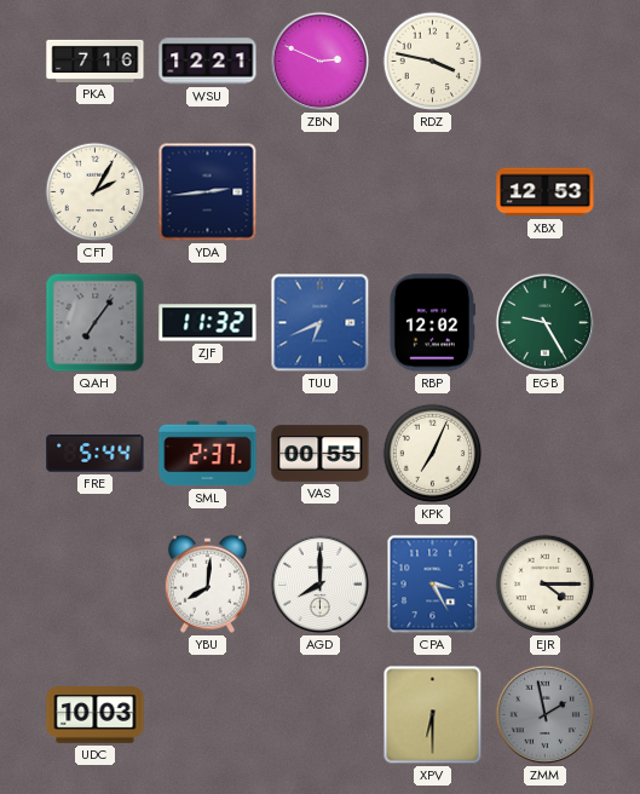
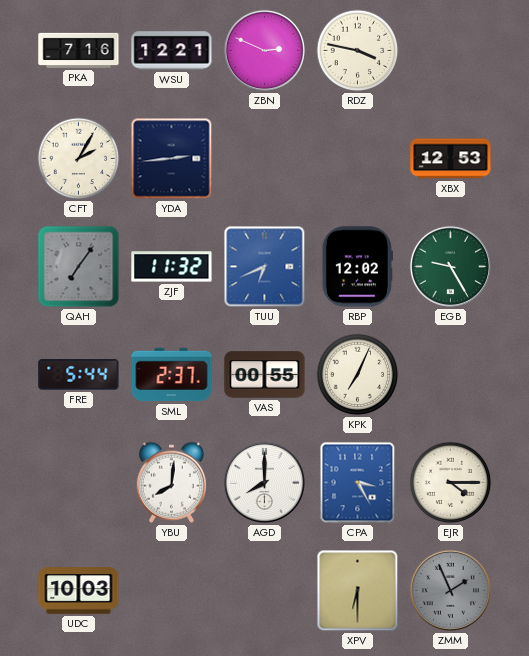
ZMM: 1:58 -> 1:56 (450, 590)
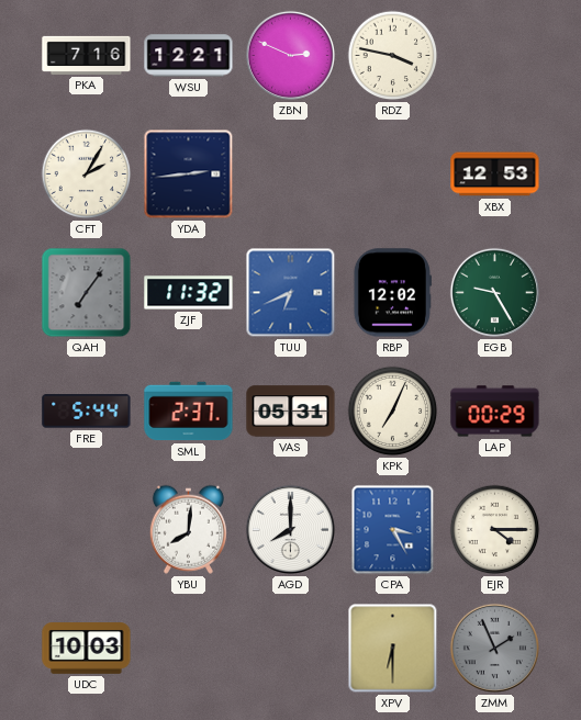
VAS: 00:55 -> 05:31 (291, 412)
LAP: none -> 00:29 (495, 412)
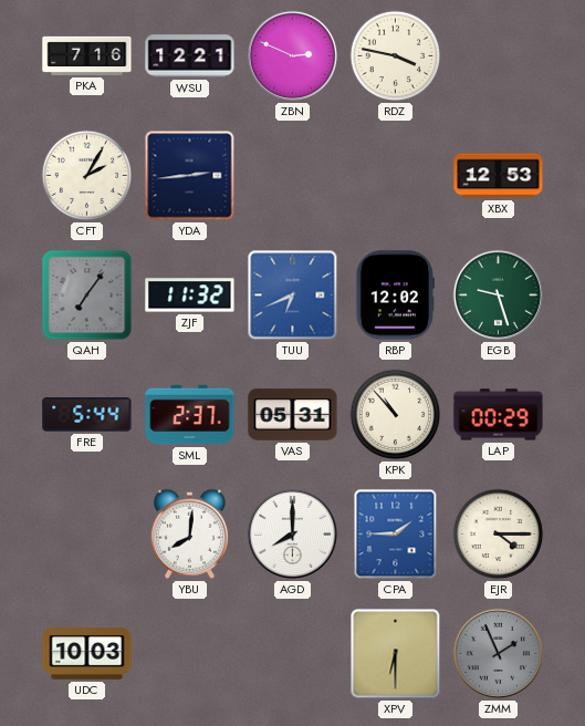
EGB: 9:25 -> 9:27 (498, 294)
KPK: 7:04 -> 10:53 (396, 415)
CPA: 3:25 -> 1:45 (396, 535)
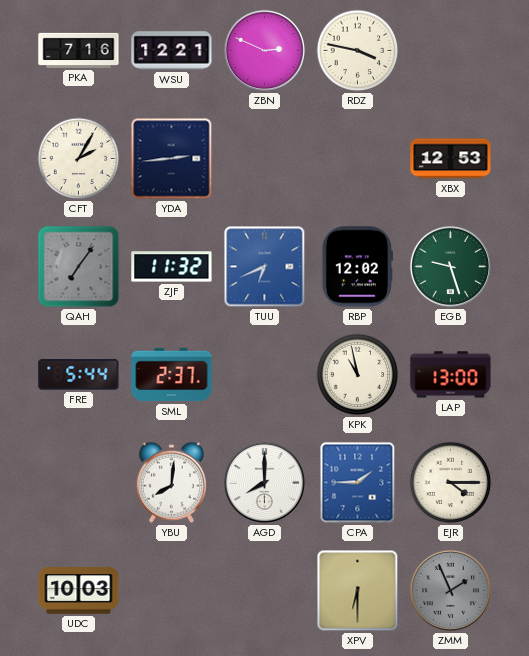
VAS: 05:31 -> none (293, 415)
KPK: 10:53 -> 10:58 (358, 375)
LAP: 00:29 -> 13:00 (451, 375)
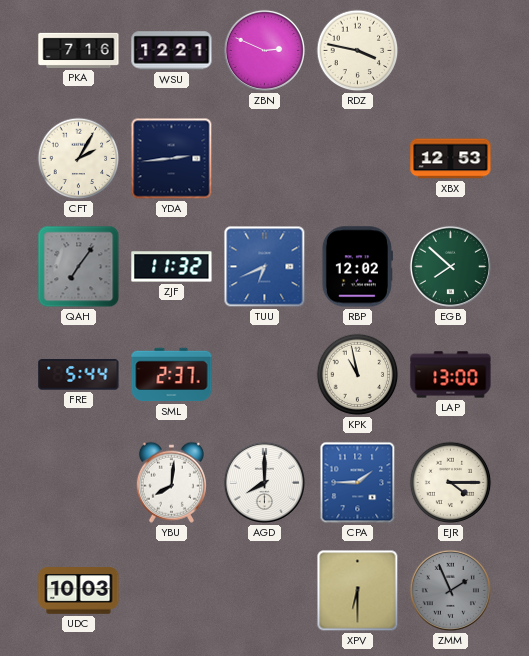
EGB: 9:27 -> 7:52 (450, 266)
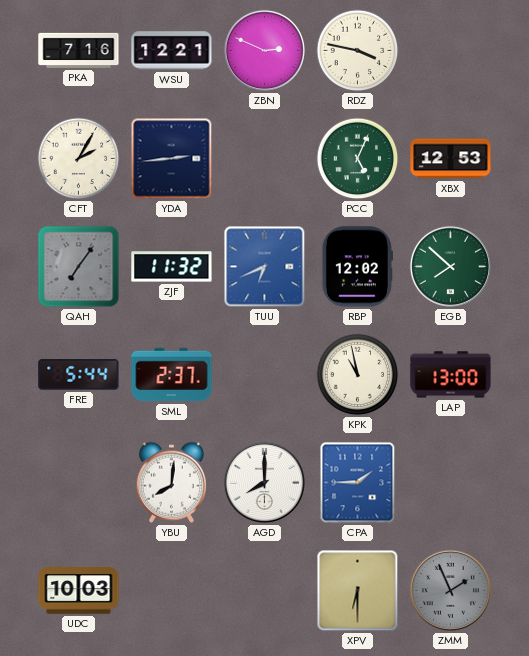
PCC: none -> 5:04 (358, 159)
EJR: 4:15 -> none (451, 483)
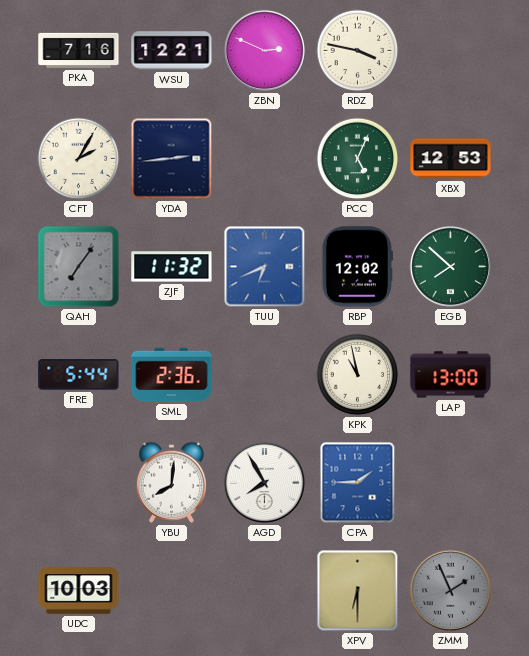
SML: 2:37 -> 2:36 (172, 375)
AGD: 8:00 -> 7:55 (264, 482)
